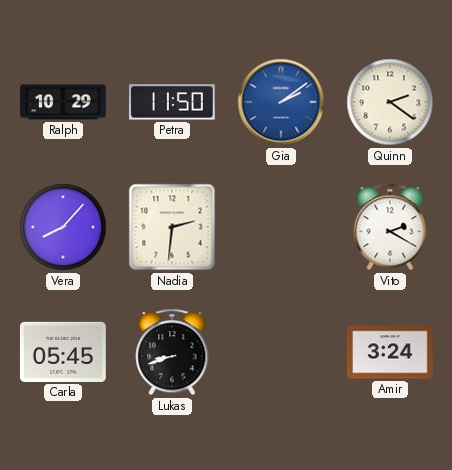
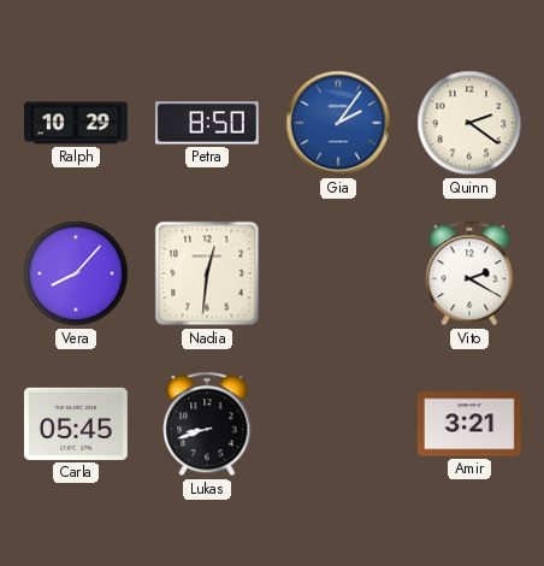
Petra: 11:50 -> 8:50 (207, 123)
Gia: 2:09 -> 2:06 (338, 123)
Nadia: 2:31 -> 12:31 (207, 273)
Amir: 3:24 -> 3:21 (469, 424)
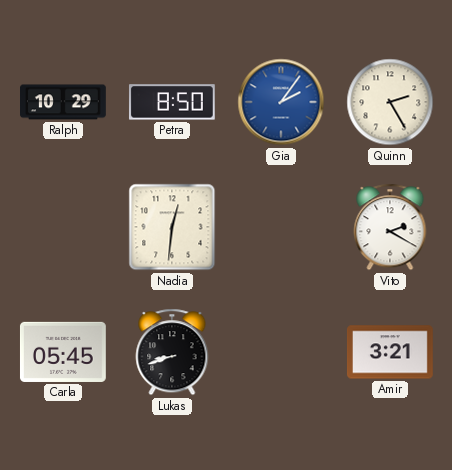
Quinn: 2:21 -> 2:25 (390, 102)
Vera: 8:07 -> none (76, 273)
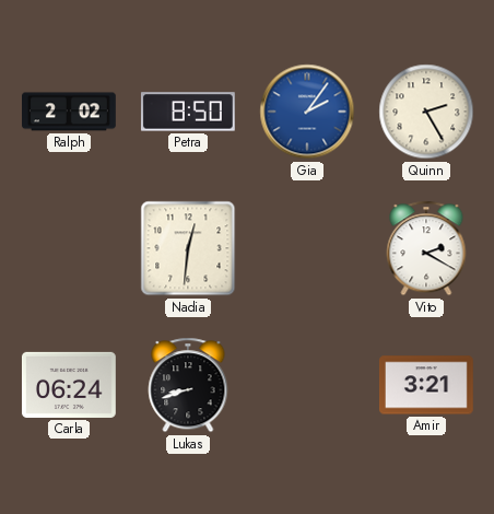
Ralph: 10:29 -> 2:02 (70, 112)
Carla: 05:45 -> 06:24 (69, 385)
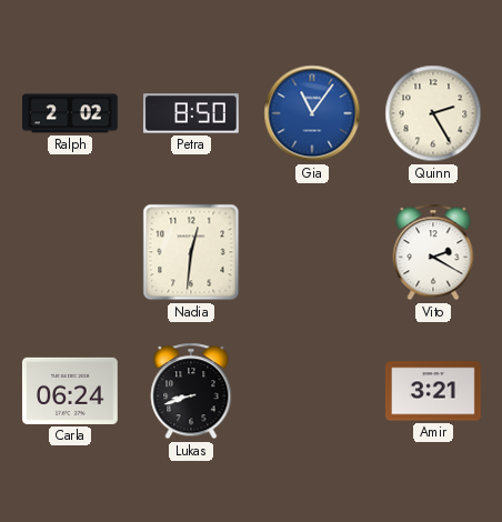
Gia: 2:06 -> 11:06 (312, 113)
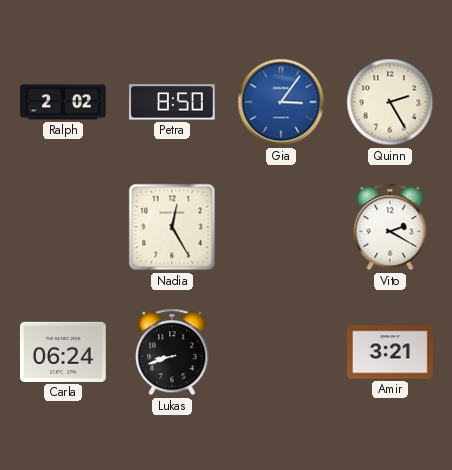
Gia: 11:06 -> 3:06 (281, 102)
Nadia: 12:31 -> 12:25 (172, 227)
